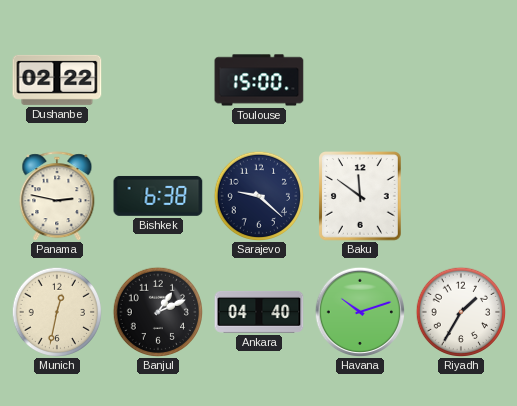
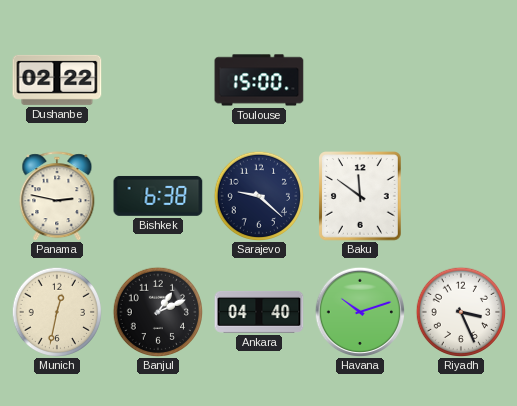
Riyadh: 1:35 -> 3:26 (460, 311)
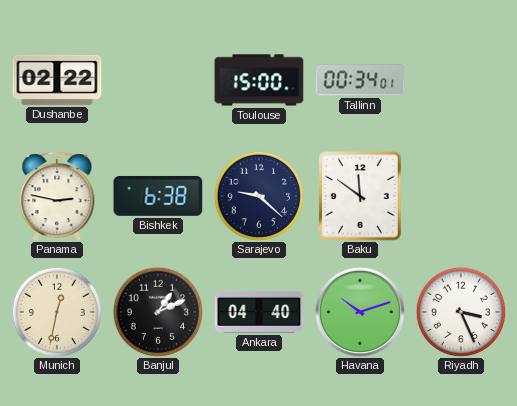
Tallinn: none -> 00:34 (360, 80)
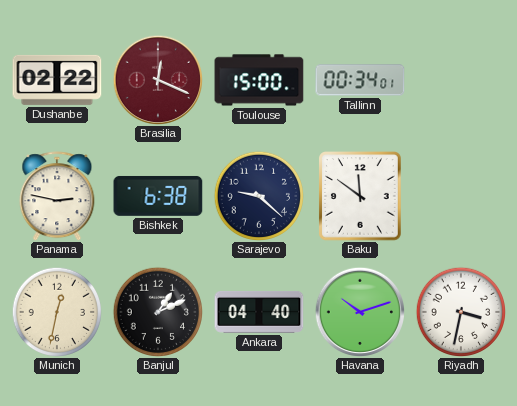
Brasilia: none -> 12:19 (157, 79)
Riyadh: 3:26 -> 3:32 (460, 311)
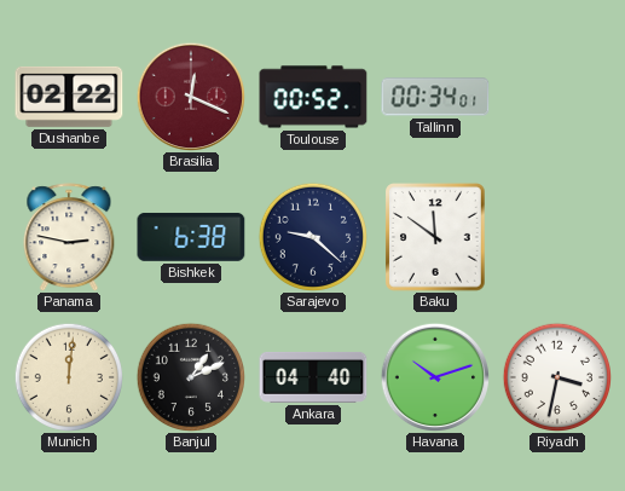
Toulouse: 15:00 -> 00:52 (313, 97)
Munich: 12:32 -> 12:01 (68, 376)
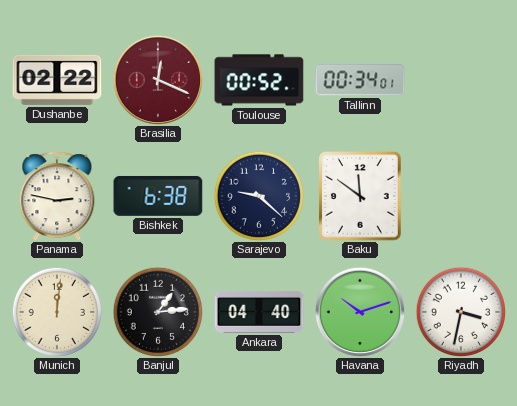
Banjul: 1:11 -> 1:14 (157, 311)
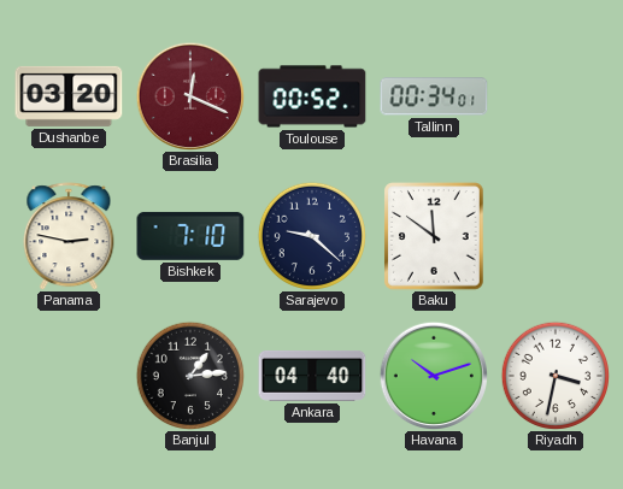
Dushanbe: 02:22 -> 03:20 (69, 96)
Bishkek: 6:38 -> 7:10 (190, 236)
Munich: 12:01 -> none (56, 311)
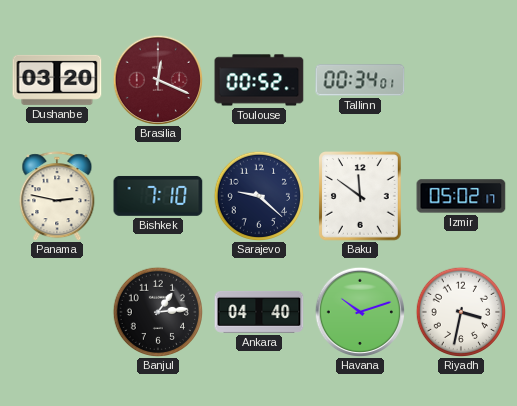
Izmir: none -> 05:02 (461, 196)
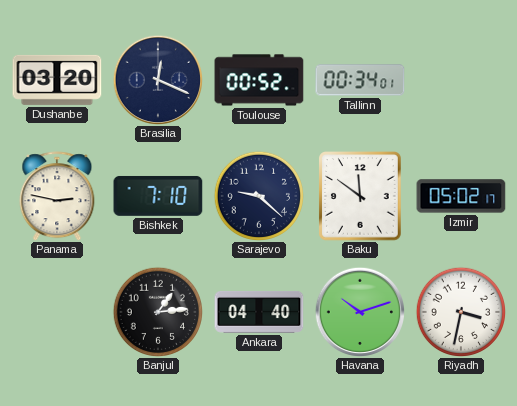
Brasilia dial: burgundy -> navy (157, 79)
